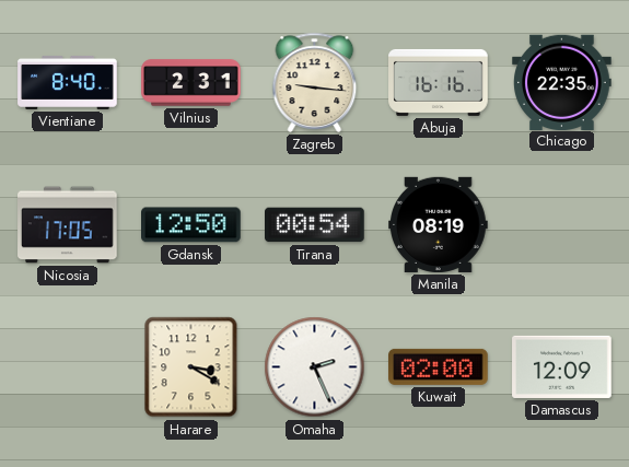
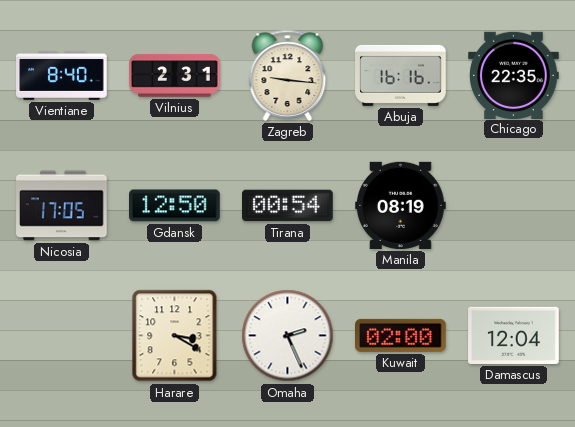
Damascus: 12:09 -> 12:04 (514, 335)
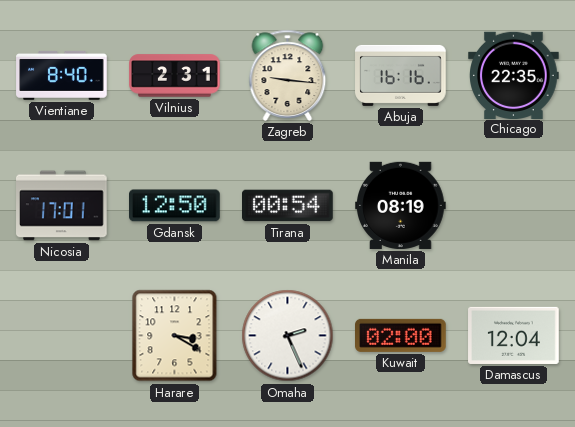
Nicosia: 17:05 -> 17:01 (62, 206)
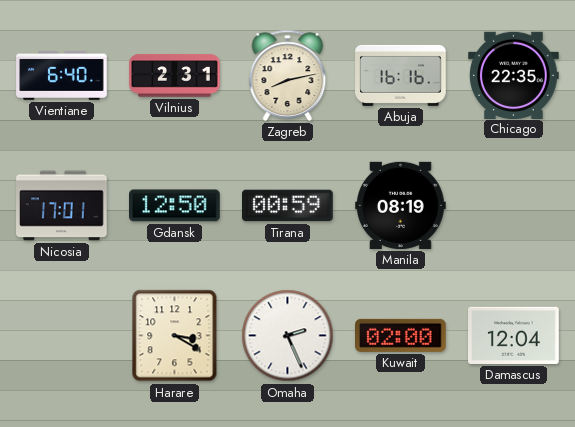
Vientiane: 8:40 -> 6:40 (62, 75)
Zagreb: 9:16 -> 8:13 (288, 75)
Tirana: 00:54 -> 00:59 (288, 206)
